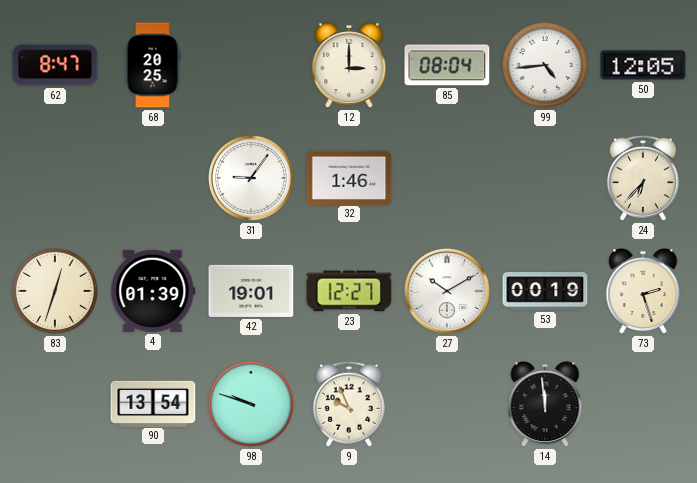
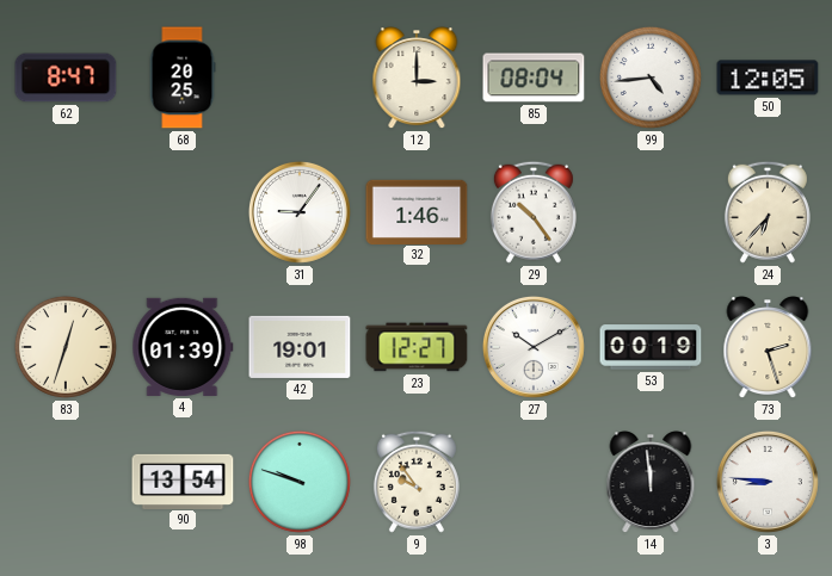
29: none -> 10:24 (534, 212)
9: 9:56 -> 9:54 (417, 482)
3: none -> 8:46 (768, 482)
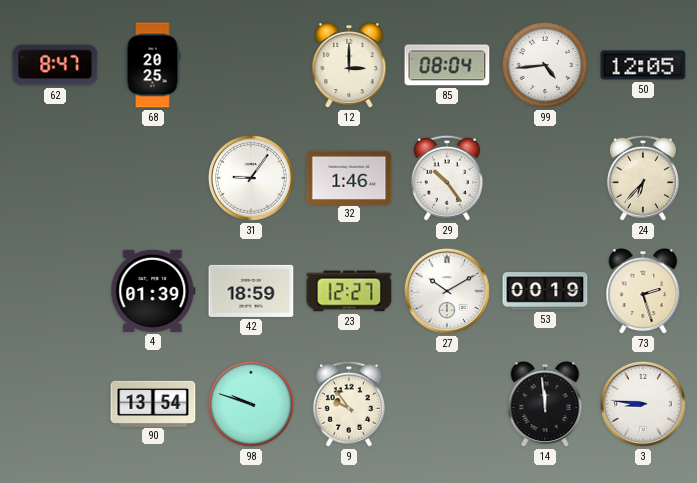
83: 12:33 -> none (66, 347)
42: 19:01 -> 18:59 (251, 291)
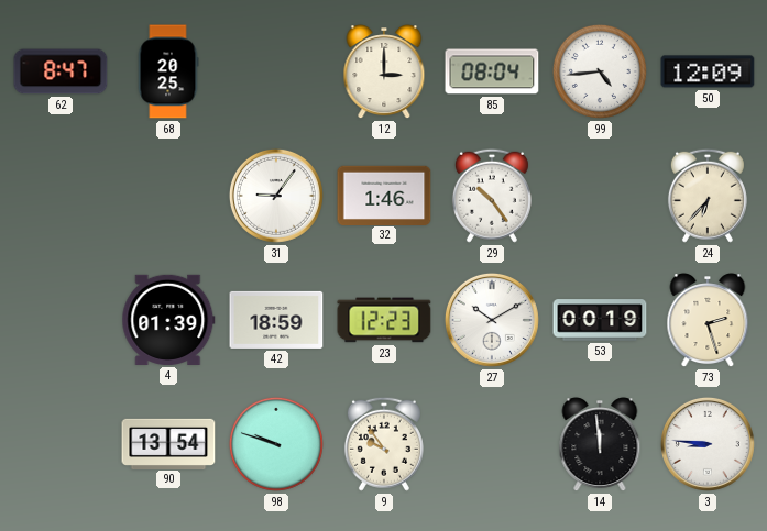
50: 12:05 -> 12:09 (708, 71)
23: 12:27 -> 12:23 (384, 320)
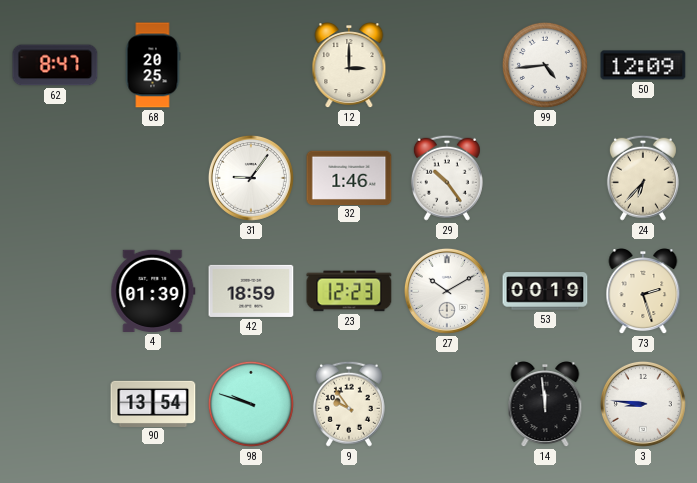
85: 08:04 -> none (492, 71)
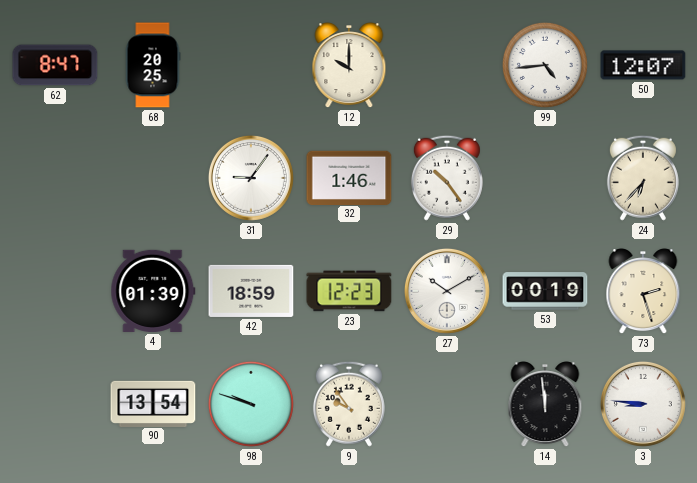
12: 3:00 -> 10:00 (349, 66)
50: 12:09 -> 12:07 (643, 65)
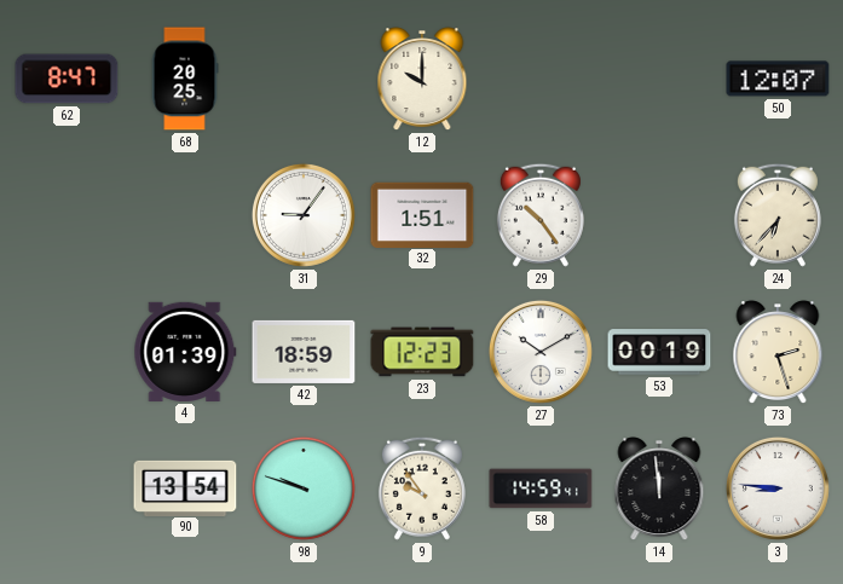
99: 4:44 -> none (545, 65)
32: 1:46 -> 1:51 (422, 214)
58: none -> 14:59 (541, 488)
